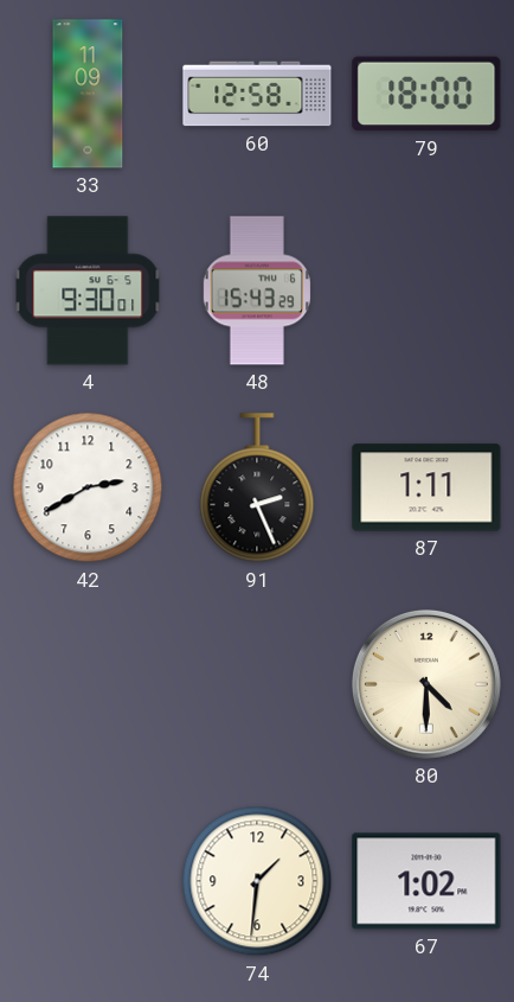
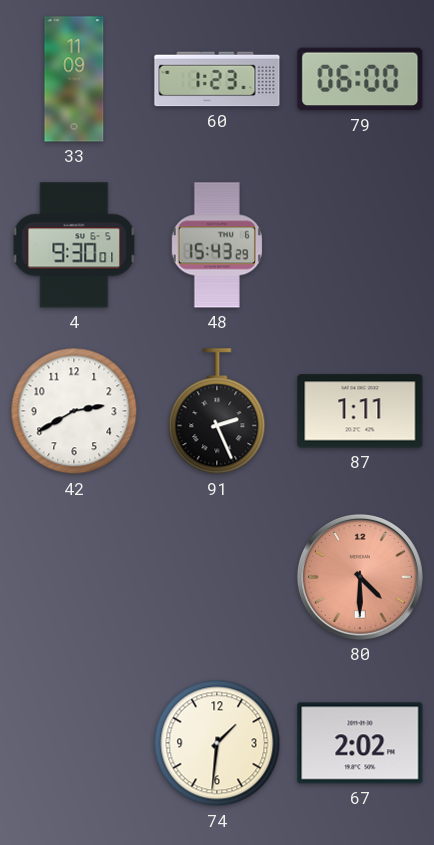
60: 12:58 -> 1:23 (217, 79)
79: 18:00 -> 06:00 (360, 79)
80 dial: cream -> salmon (360, 577)
67: 1:02 -> 2:02 (360, 743)
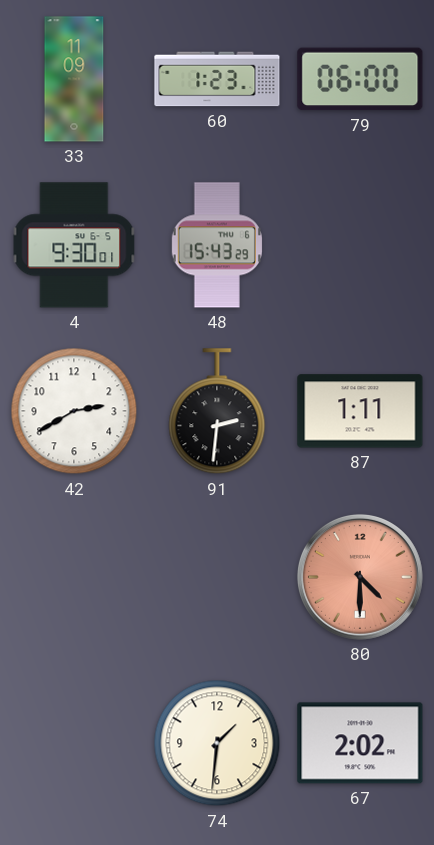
91: 2:26 -> 2:31 (217, 412)
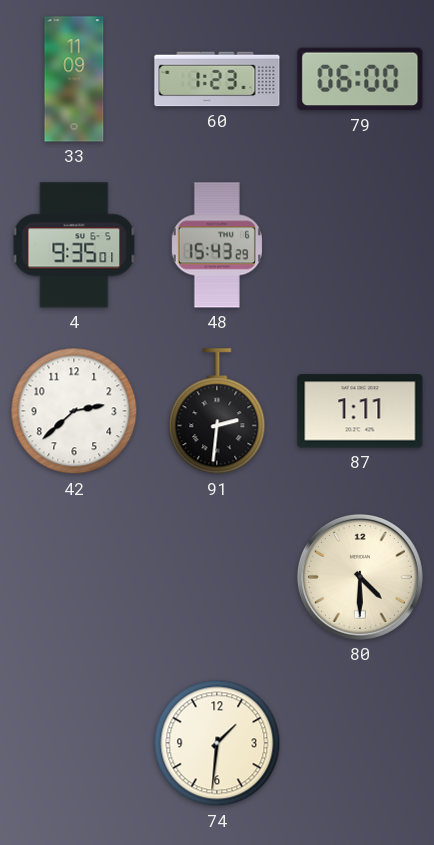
4: 9:30 -> 9:35 (74, 245)
42: 2:40 -> 2:38 (74, 411)
80 dial: salmon -> cream (360, 577)
67: 2:02 -> none (360, 743)
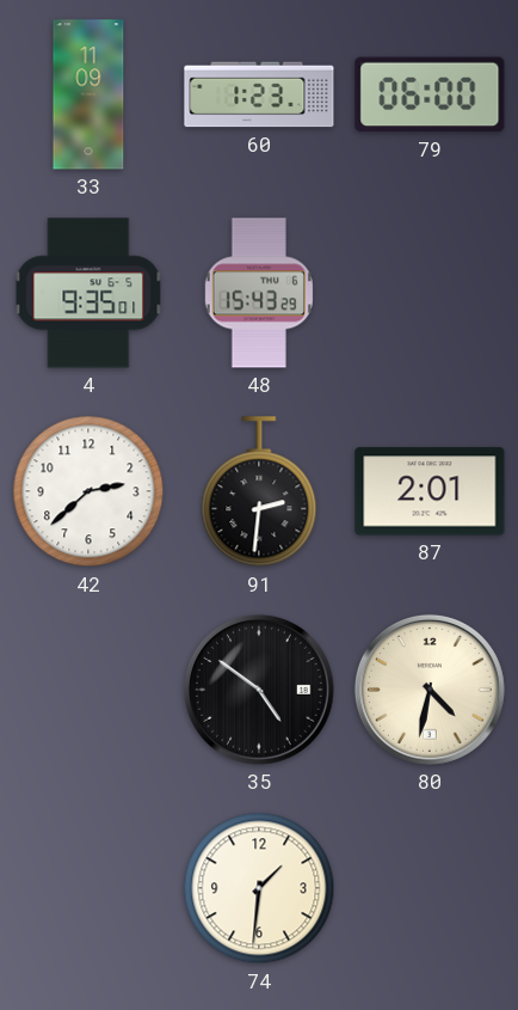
87: 1:11 -> 2:01 (430, 491)
35: none -> 4:51 (259, 690)
80: 4:30 -> 4:32 (430, 690)
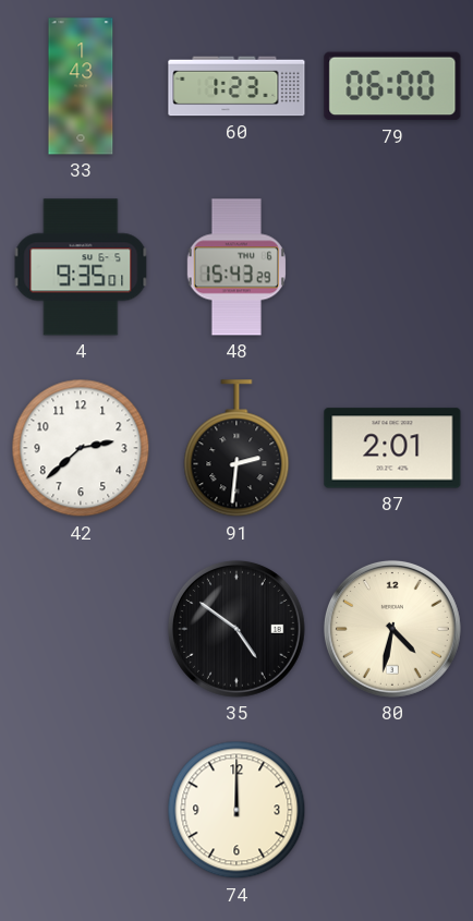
33: 11:09 -> 1:43 (81, 86)
74: 1:31 -> 12:00 (237, 810)
